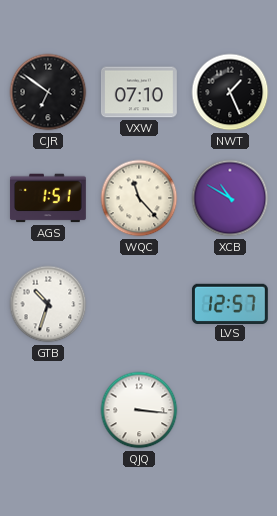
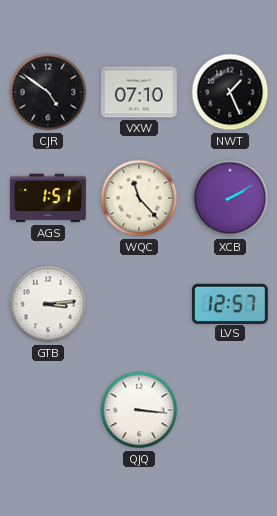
CJR: 6:51 -> 4:51 (48, 92)
XCB: 10:50 -> 2:10 (230, 198)
GTB: 10:33 -> 3:14 (48, 304)
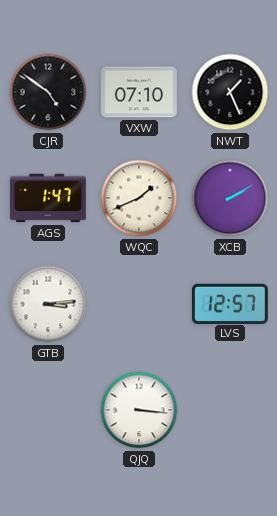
AGS: 1:51 -> 1:47 (48, 198)
WQC: 11:23 -> 1:41 (139, 198)
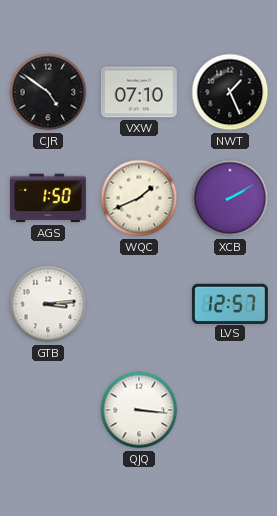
AGS: 1:47 -> 1:50 (48, 198)
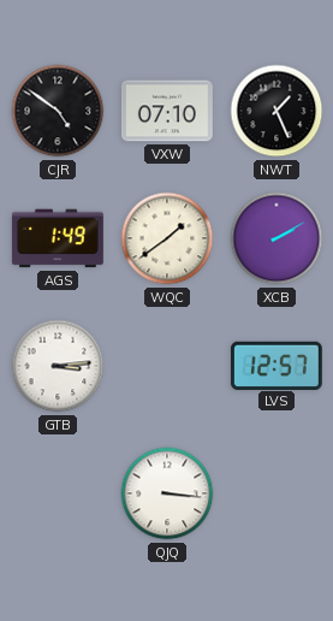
AGS: 1:50 -> 1:49 (58, 238)
WQC: 1:41 -> 1:39 (167, 238)
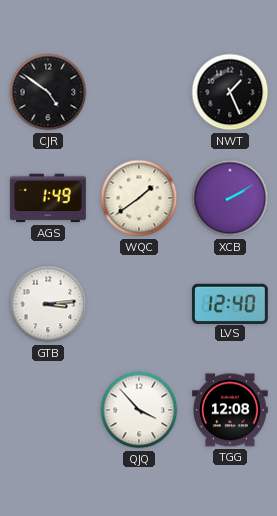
VXW: 07:10 -> none (167, 111)
LVS: 12:57 -> 12:40 (230, 303)
QJQ: 3:16 -> 3:53 (139, 410)
TGG: none -> 12:08 (230, 410)
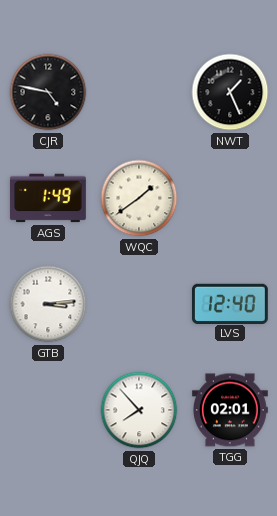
CJR: 4:51 -> 4:47 (48, 92)
XCB: 2:10 -> none (230, 198)
QJQ: 3:53 -> 7:53 (139, 410)
TGG: 12:08 -> 02:01 (230, 410)
